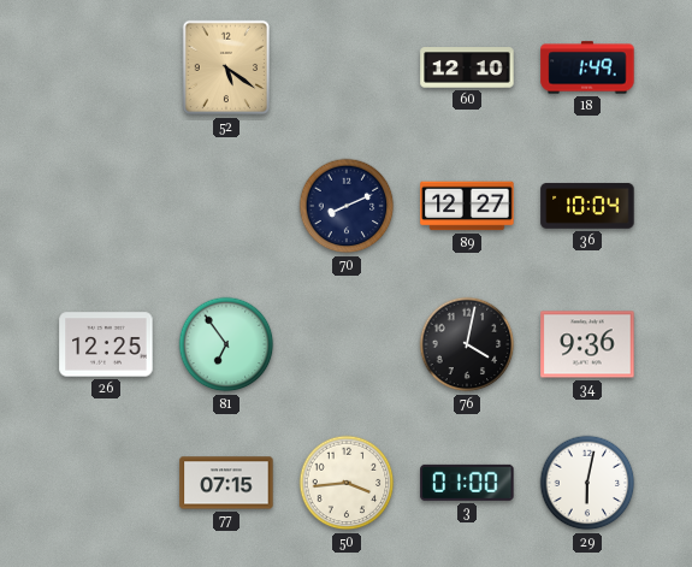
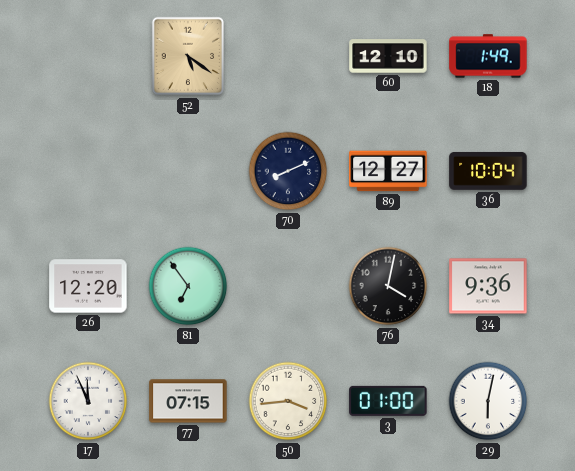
26: 12:25 -> 12:20 (88, 286)
17: none -> 11:56 (88, 401)
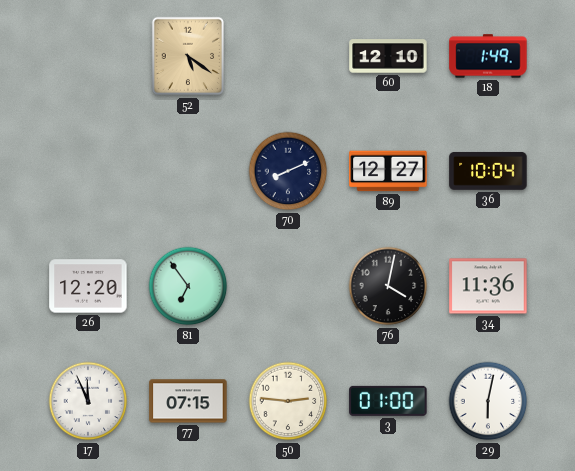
34: 9:36 -> 11:36 (488, 286)
50: 3:44 -> 2:46 (288, 401)
